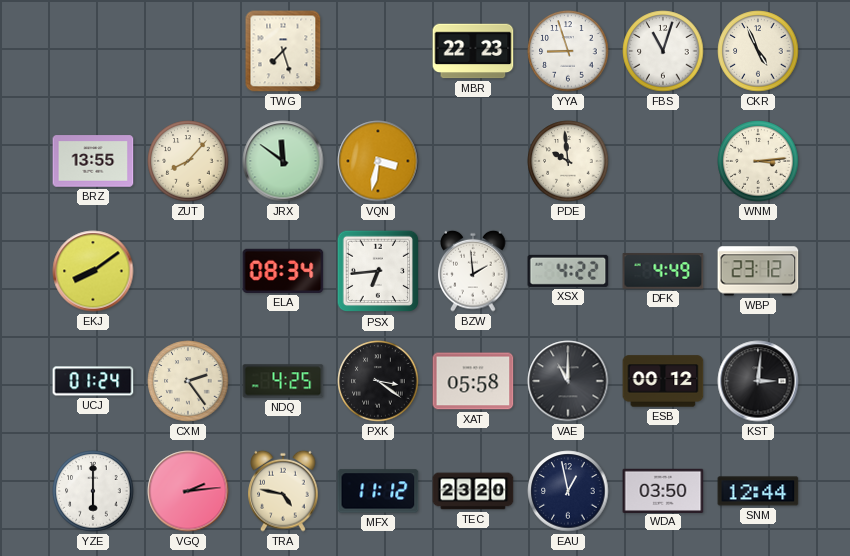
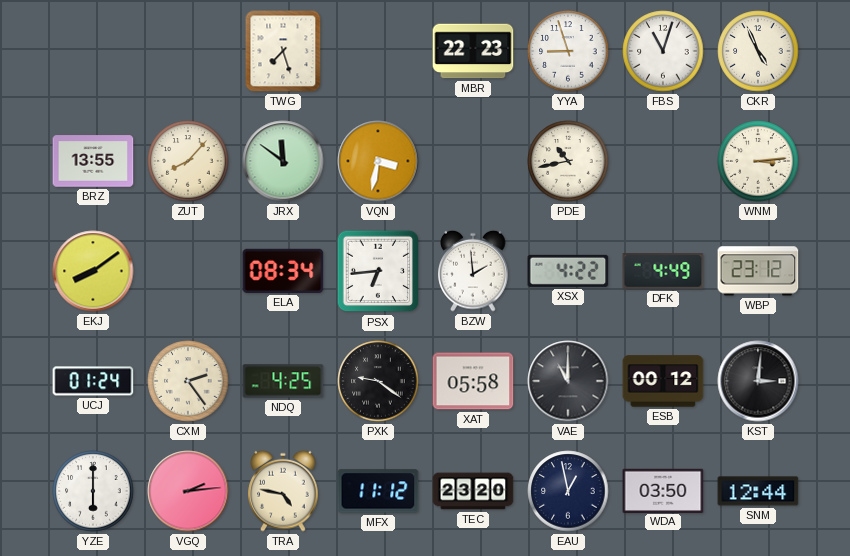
PDE: 9:59 -> 10:43 (568, 161)
PXK: 3:21 -> 9:21 (378, 381)
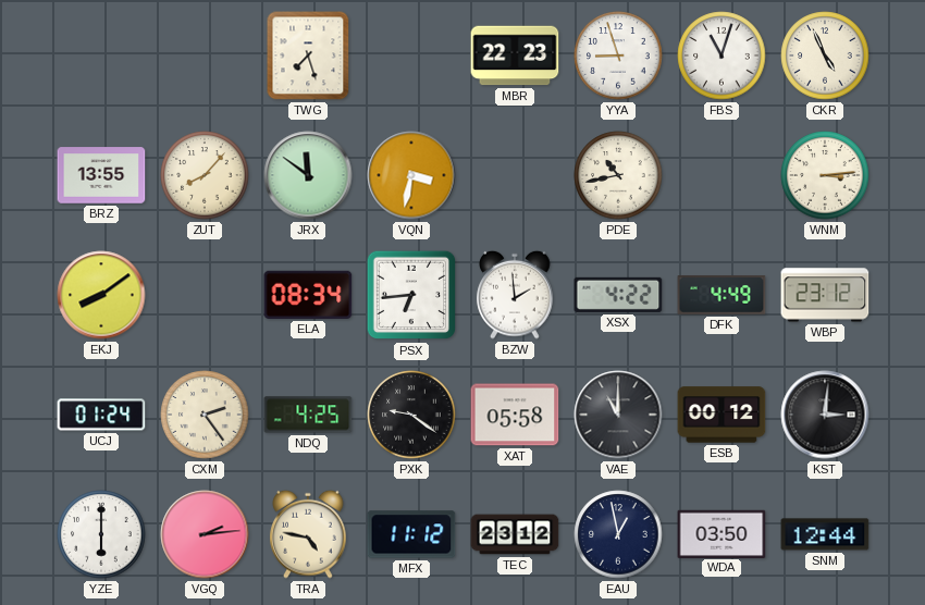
TEC: 23:20 -> 23:12 (515, 534)
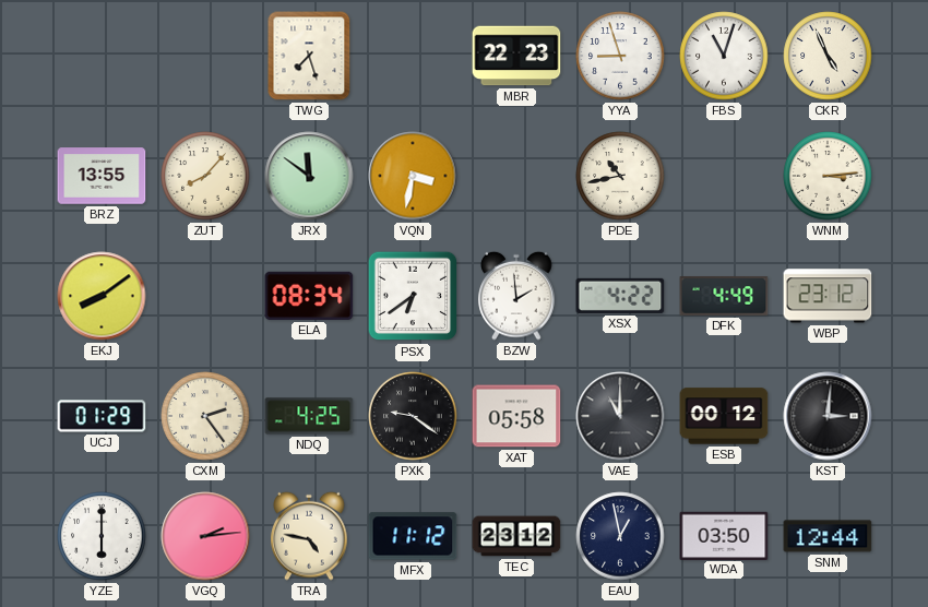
PSX: 6:44 -> 6:39 (413, 296)
UCJ: 01:24 -> 01:29 (102, 416)
